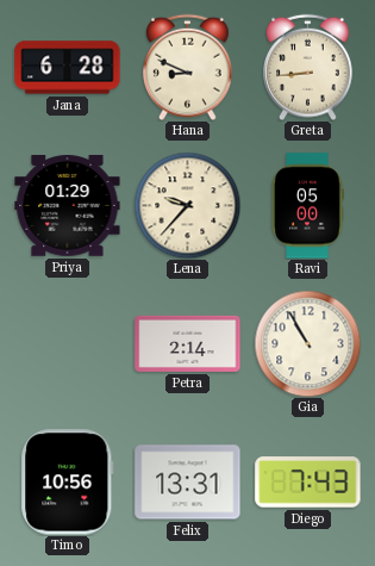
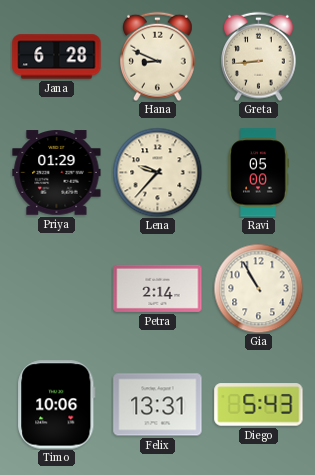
Timo: 10:56 -> 10:06 (57, 405)
Diego: 7:43 -> 5:43 (259, 405)
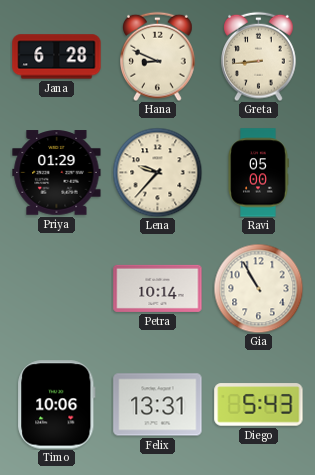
Petra: 2:14 -> 10:14 (158, 288)
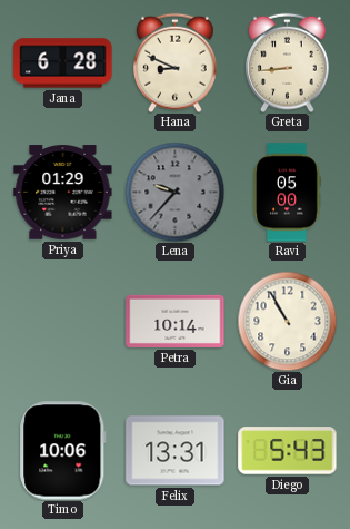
Lena dial: cream -> grey (174, 192)
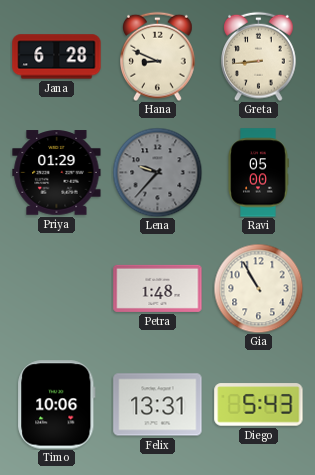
Petra: 10:14 -> 1:48 (158, 288)
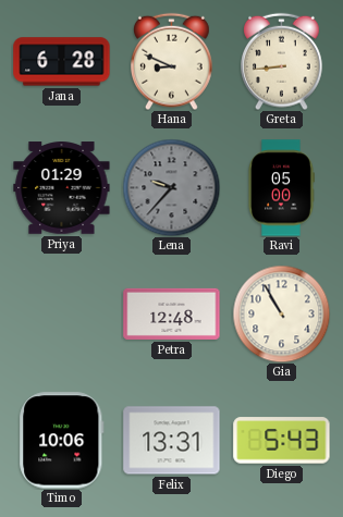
Petra: 1:48 -> 12:48 (172, 313)
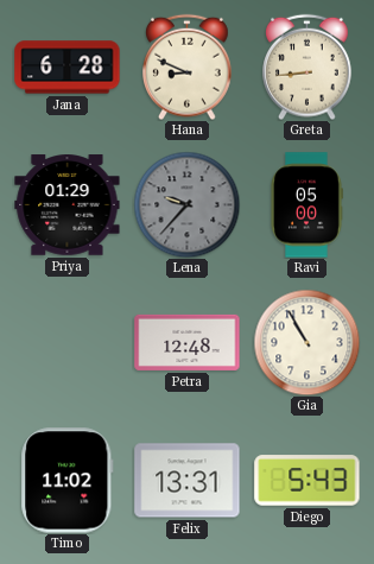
Timo: 10:06 -> 11:02 (68, 481)
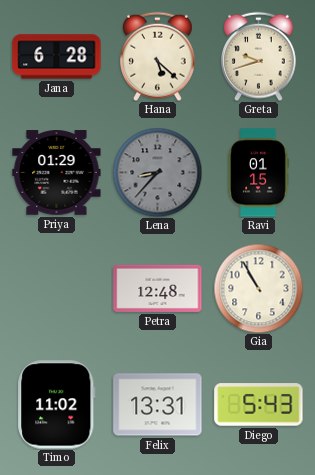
Hana: 8:49 -> 5:22 (158, 56)
Greta: 8:44 -> 9:42 (259, 56)
Lena: 9:37 -> 8:37 (157, 172)
Ravi: 05:00 -> 01:15 (258, 173)
